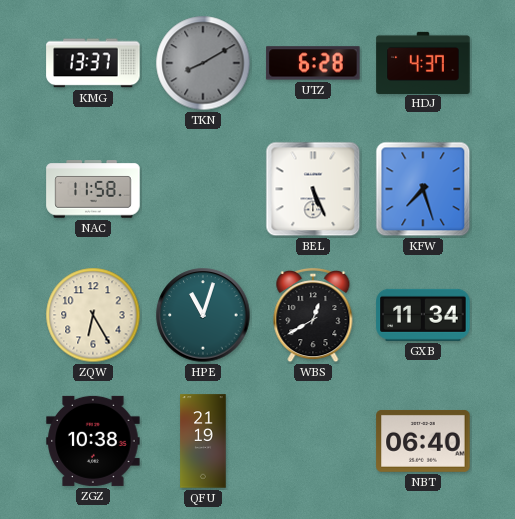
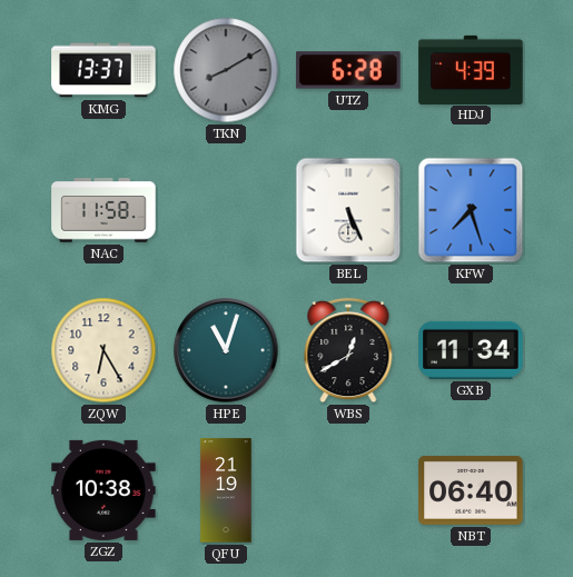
HDJ: 4:37 -> 4:39 (471, 69)
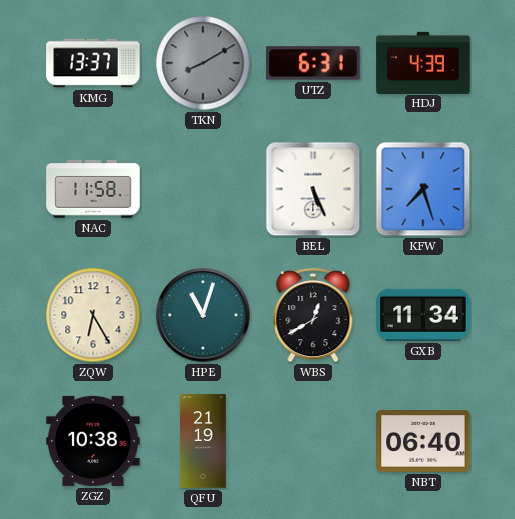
UTZ: 6:28 -> 6:31 (313, 63)
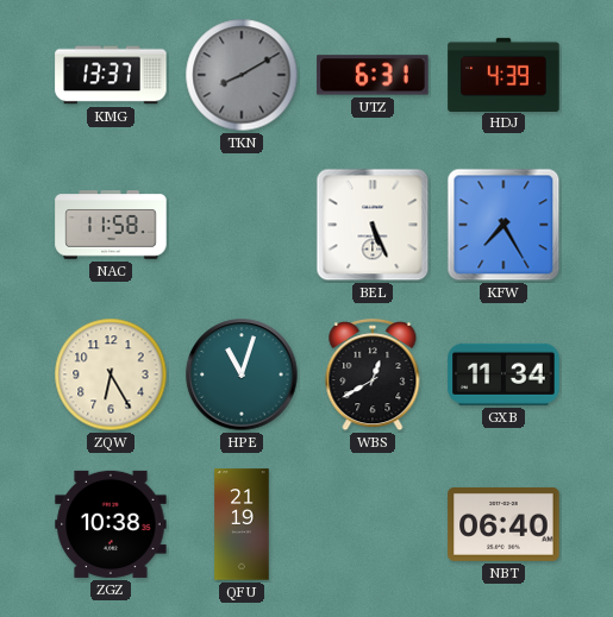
KFW: 7:27 -> 7:25 (503, 225)
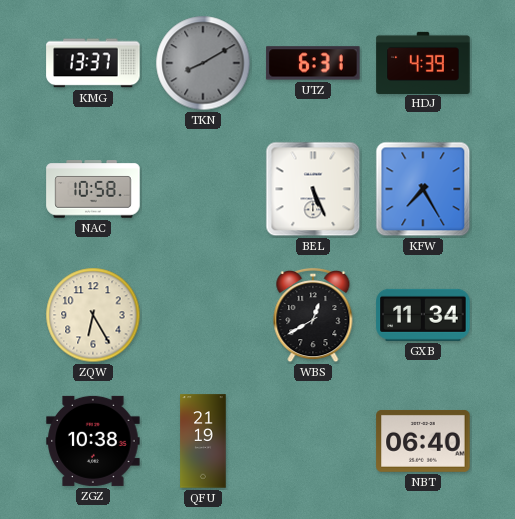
NAC: 11:58 -> 10:58 (93, 189)
HPE: 11:03 -> none (242, 374)
